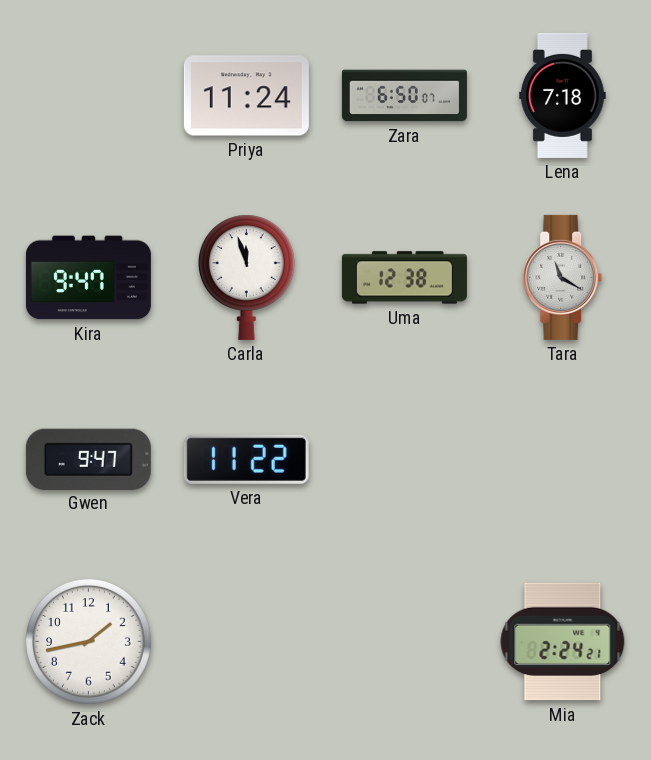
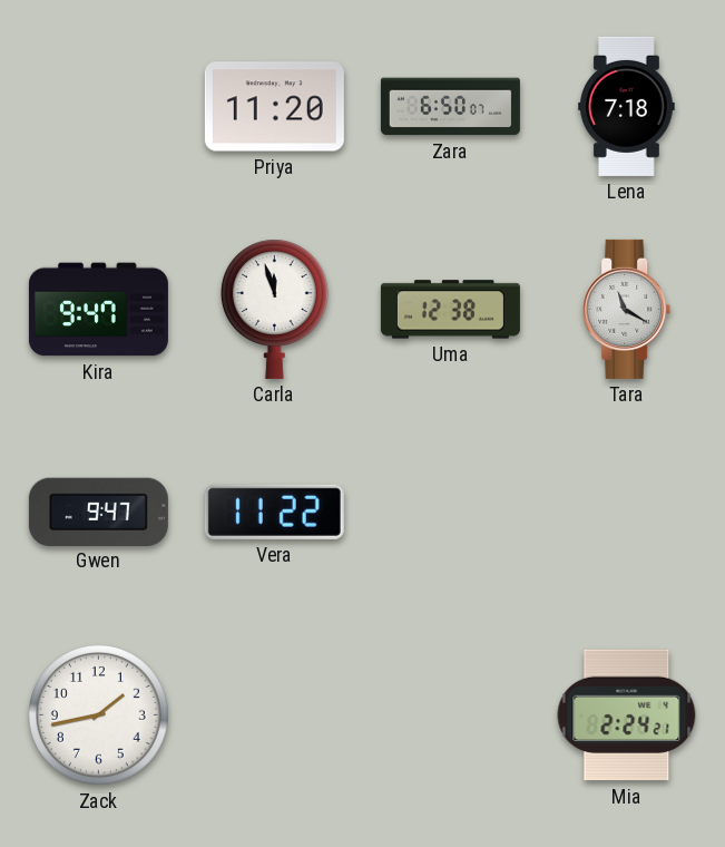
Priya: 11:24 -> 11:20 (274, 107)
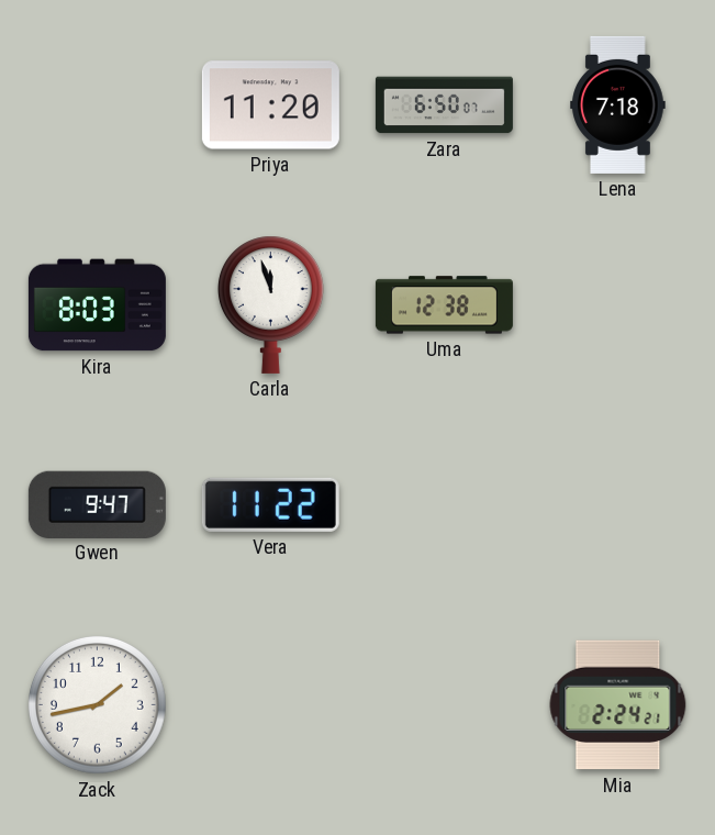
Kira: 9:47 -> 8:03 (97, 305)
Tara: 11:20 -> none (627, 309)
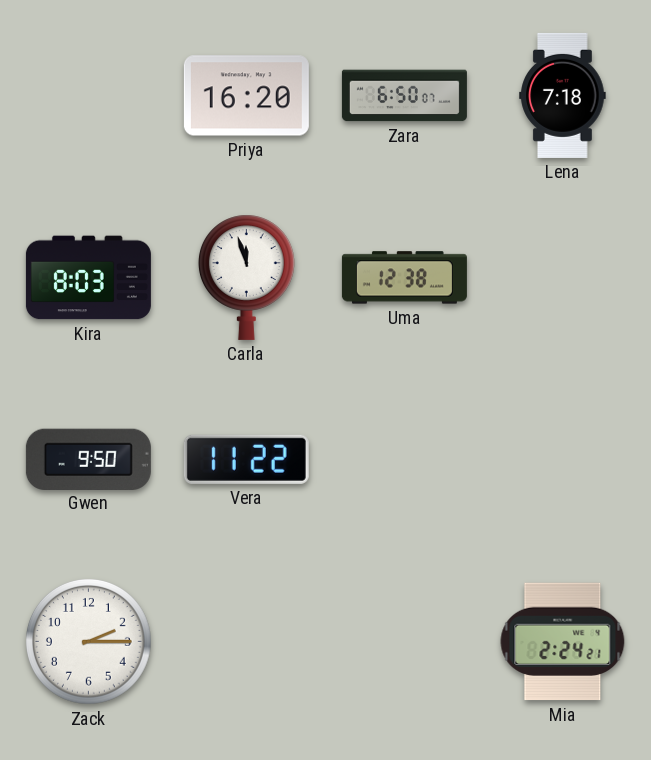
Priya: 11:20 -> 16:20 (246, 96)
Gwen: 9:47 -> 9:50 (88, 459)
Zack: 1:43 -> 2:15 (89, 642)
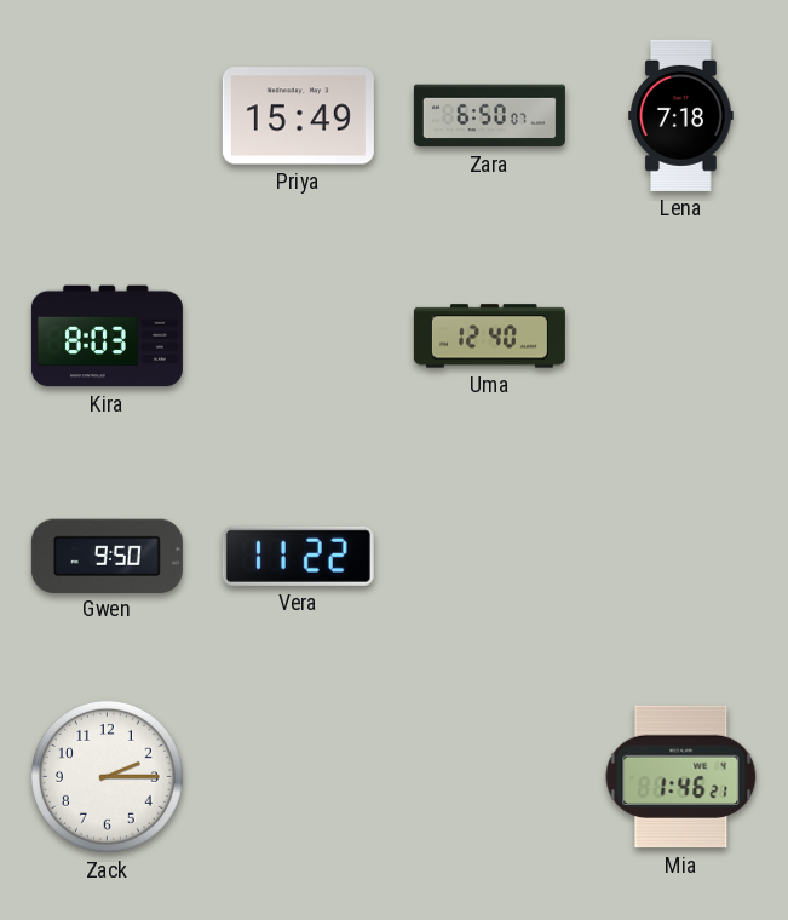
Priya: 16:20 -> 15:49 (298, 116)
Carla: 11:57 -> none (246, 277)
Uma: 12:38 -> 12:40 (489, 337)
Mia: 2:24 -> 1:46 (681, 777)
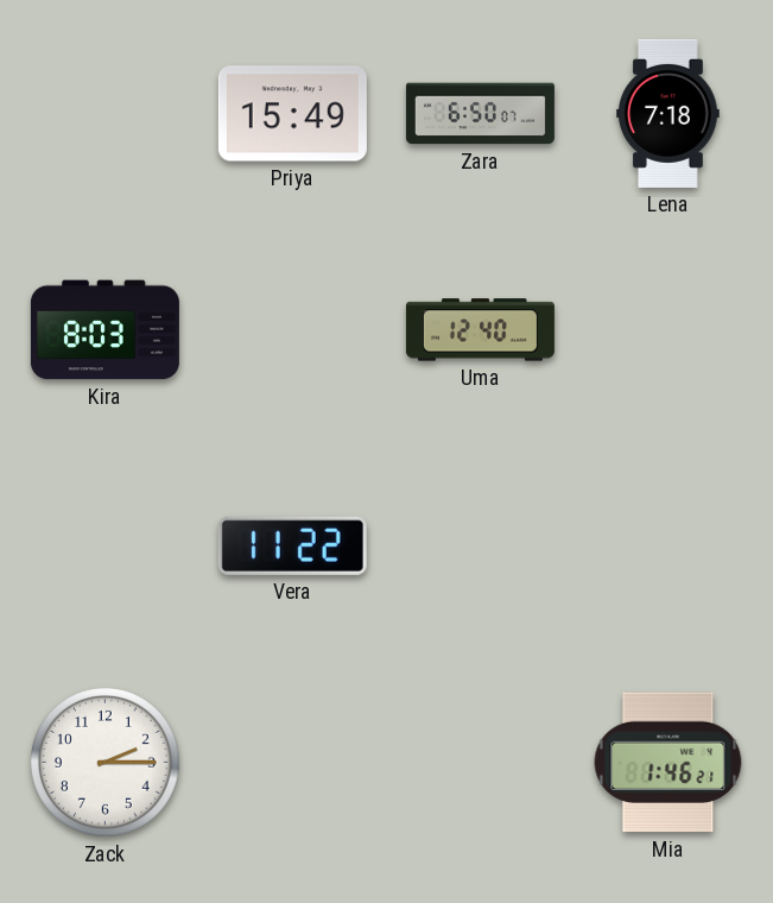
Gwen: 9:50 -> none (107, 556)
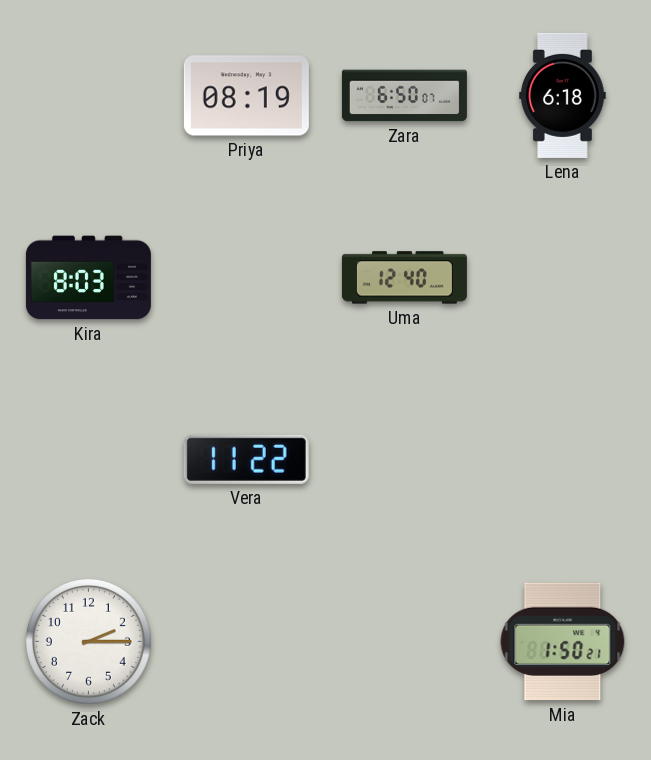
Priya: 15:49 -> 08:19 (246, 96)
Lena: 7:18 -> 6:18 (563, 95)
Mia: 1:46 -> 1:50 (563, 642)
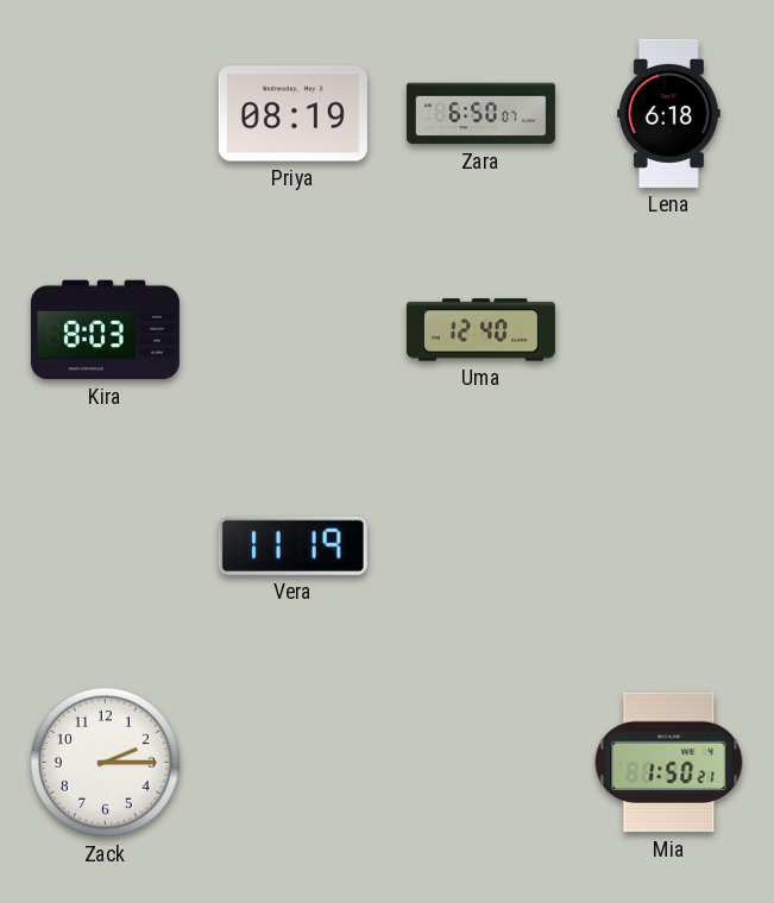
Vera: 11:22 -> 11:19 (292, 545)
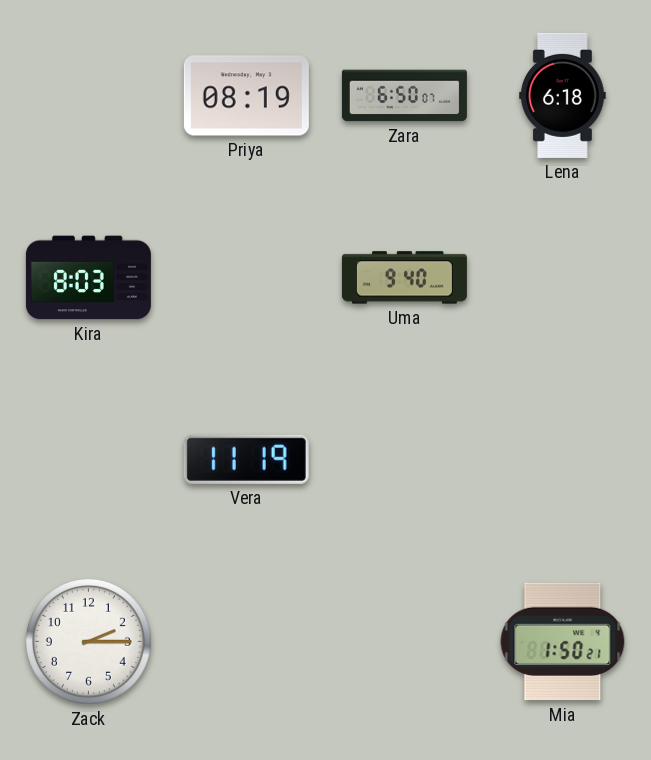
Uma: 12:40 -> 9:40 (404, 278)
